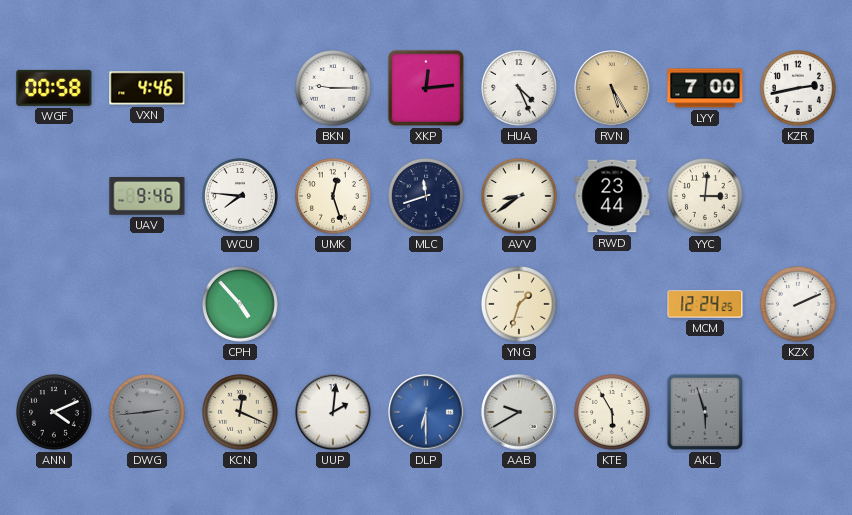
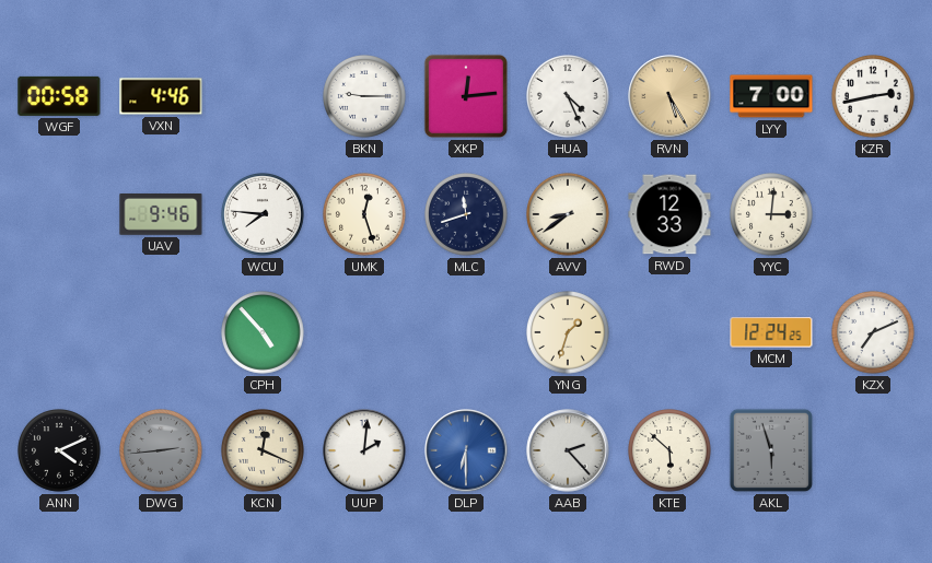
RWD: 23:44 -> 12:33 (669, 214)
KZX: 2:11 -> 7:11 (874, 333)
AAB: 9:40 -> 2:23 (568, 450)
KTE: 5:55 -> 5:52 (671, 451)
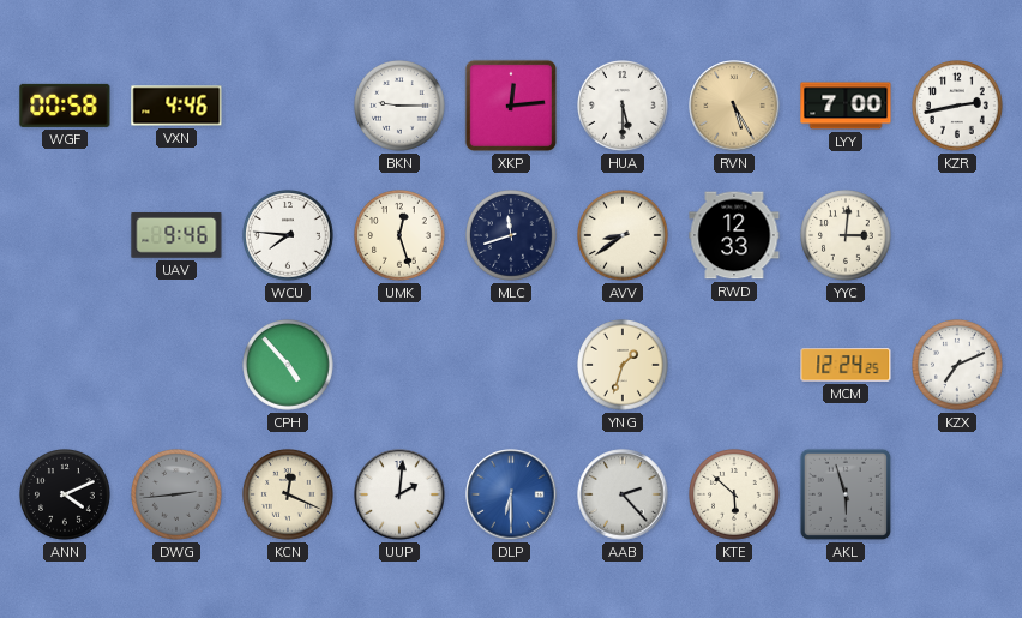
HUA: 4:26 -> 5:30 (624, 107)
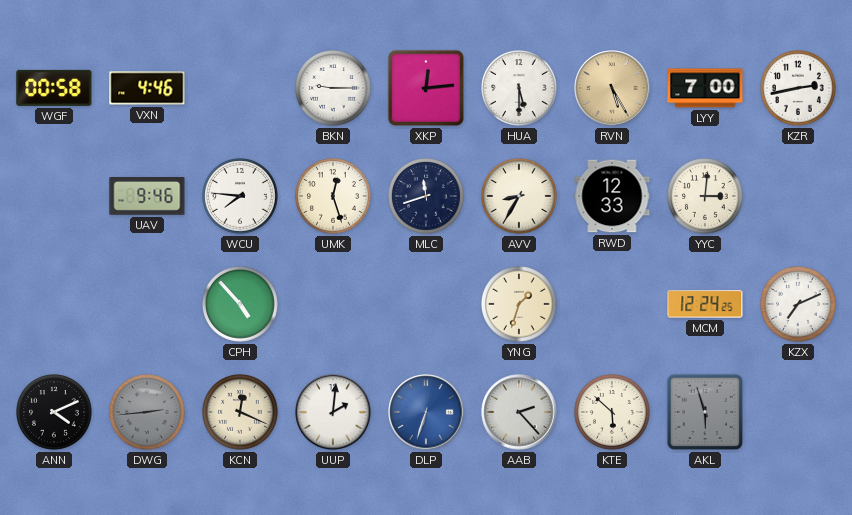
AVV: 8:39 -> 8:35 (520, 197)
DLP: 6:30 -> 6:33 (426, 412)
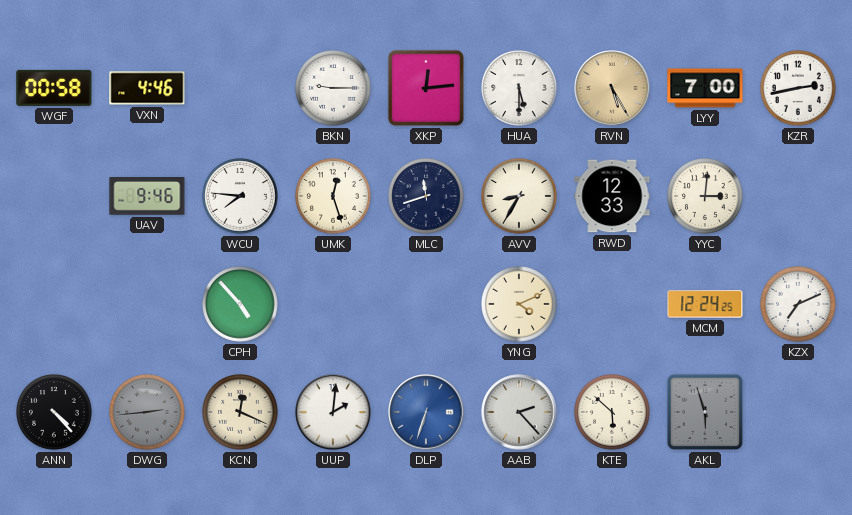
YNG: 1:33 -> 4:11 (520, 305)
ANN: 4:11 -> 4:23 (55, 413)
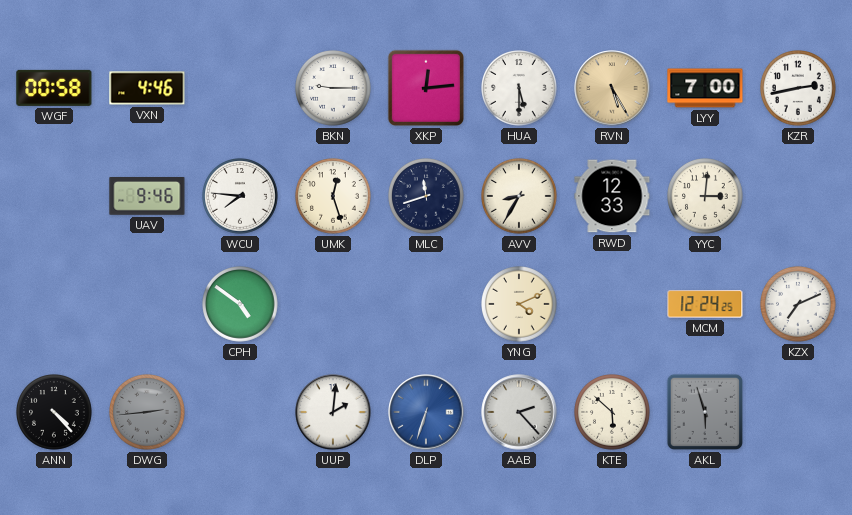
CPH: 4:53 -> 4:51 (241, 305)
KCN: 12:19 -> none (241, 413)
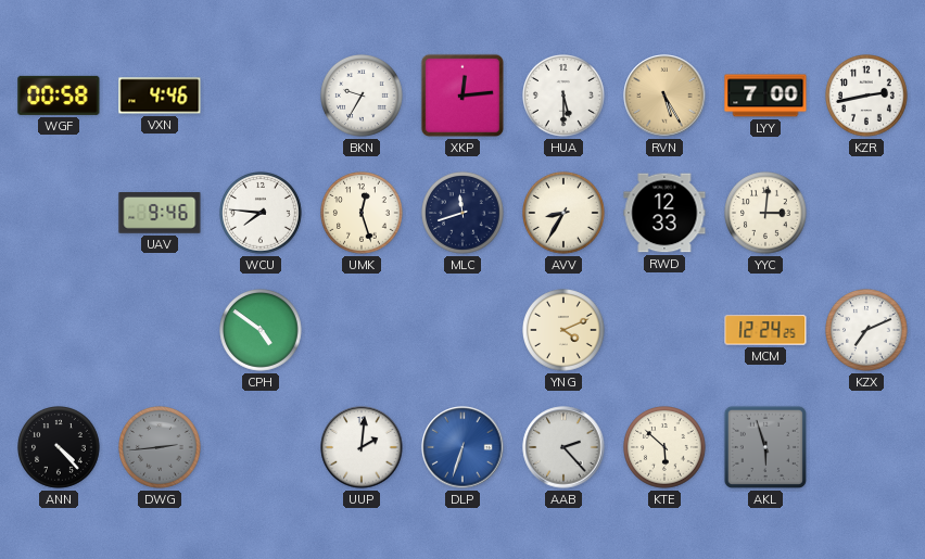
BKN: 9:15 -> 9:35 (363, 97)
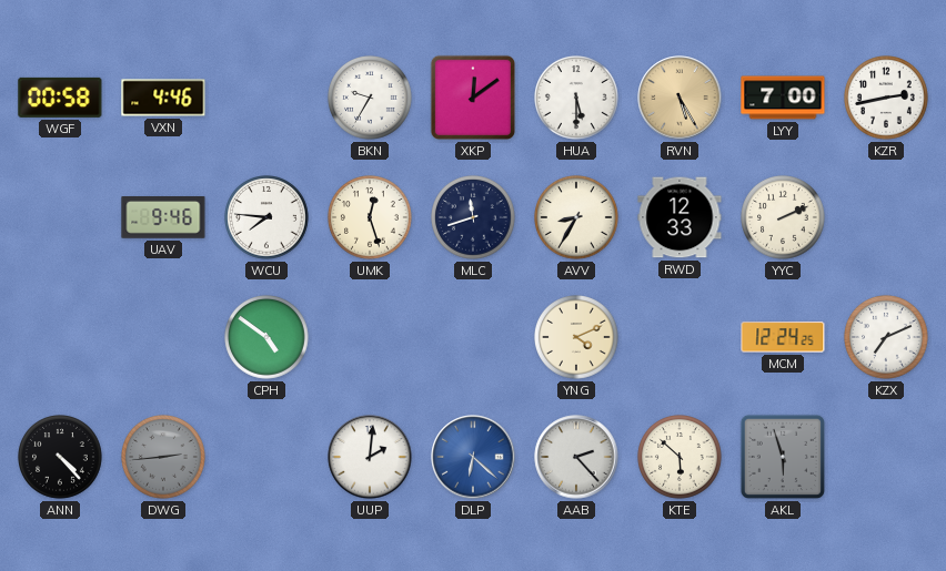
XKP: 12:14 -> 12:09 (473, 98)
YYC: 3:01 -> 2:11 (784, 218)
DLP: 6:33 -> 6:22 (473, 457)
